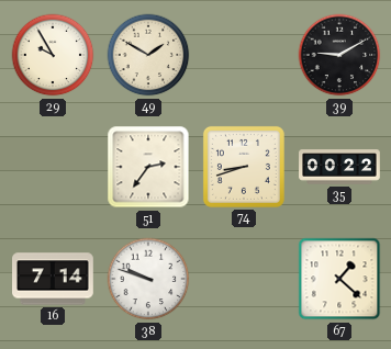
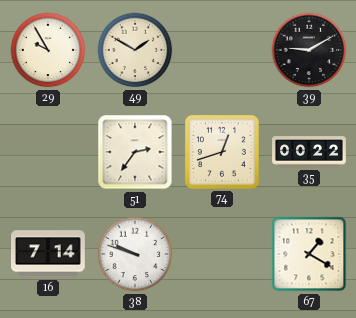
74: 8:42 -> 12:42 (222, 152)
67: 1:22 -> 1:20 (309, 254)
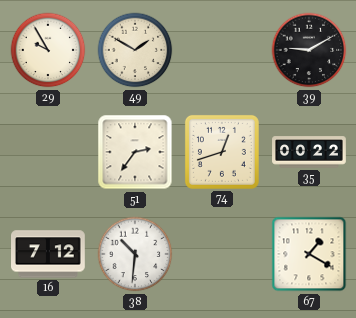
16: 7:14 -> 7:12 (49, 254)
38: 9:48 -> 10:31 (135, 254)
